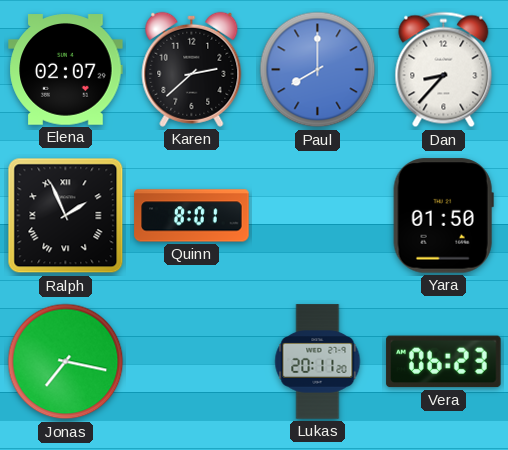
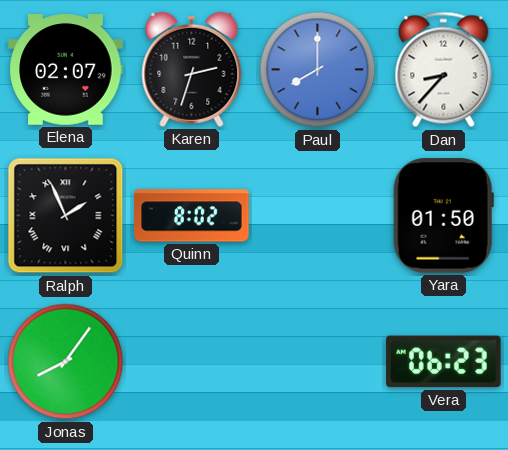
Karen: 2:38 -> 2:33 (192, 69)
Quinn: 8:01 -> 8:02 (192, 216)
Jonas: 7:17 -> 8:06 (66, 362)
Lukas: 20:11 -> none (318, 362)
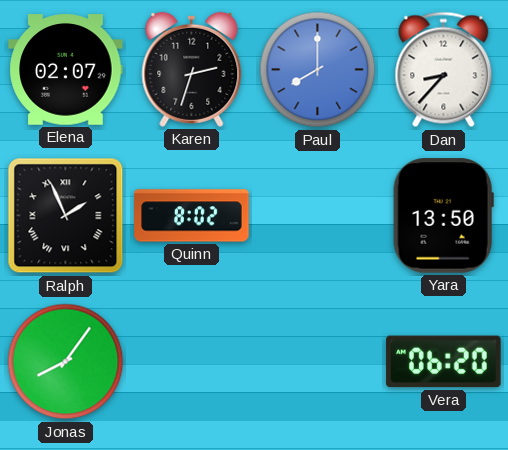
Yara: 01:50 -> 13:50 (443, 216)
Vera: 06:23 -> 06:20 (444, 362)
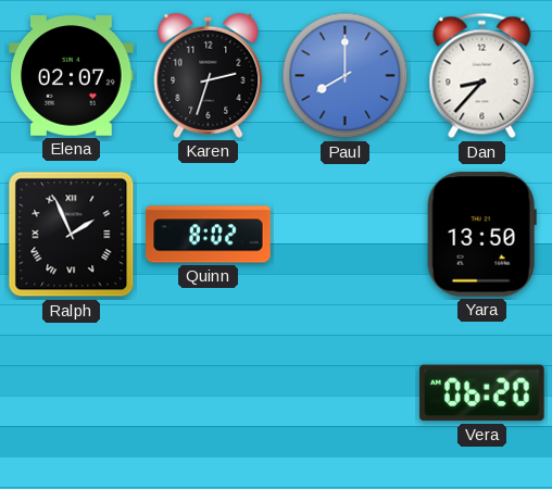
Jonas: 8:06 -> none (66, 362)
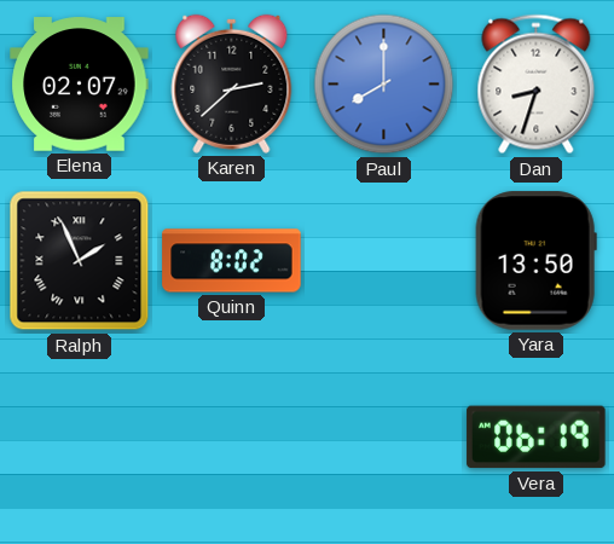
Karen: 2:33 -> 2:38 (232, 83)
Dan: 8:37 -> 8:33 (537, 85)
Vera: 06:20 -> 06:19 (537, 438)
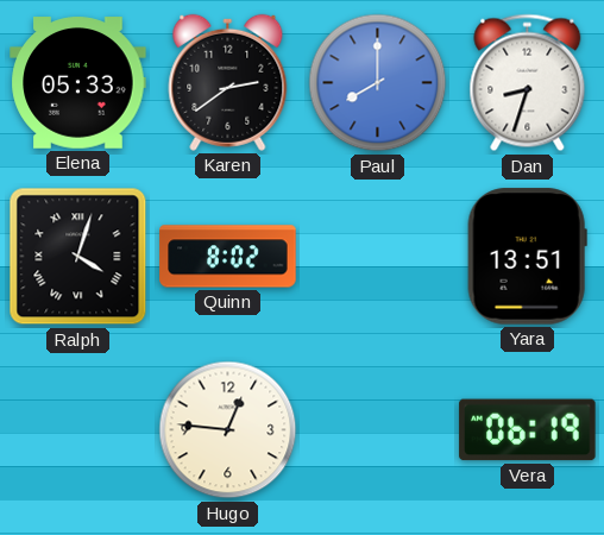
Elena: 02:07 -> 05:33 (78, 83)
Karen: 2:38 -> 2:39 (228, 82)
Ralph: 1:56 -> 4:03 (78, 257)
Yara: 13:50 -> 13:51 (527, 257)
Hugo: none -> 12:46 (228, 430)
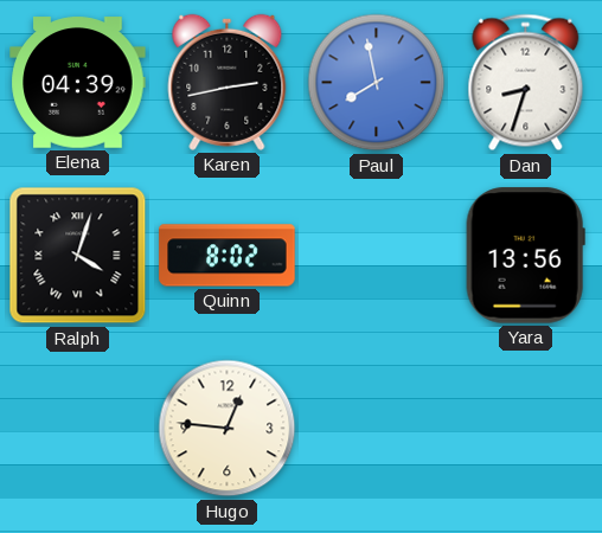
Elena: 05:33 -> 04:39 (78, 83)
Karen: 2:39 -> 2:43 (228, 82)
Paul: 8:00 -> 7:58 (377, 83)
Yara: 13:51 -> 13:56 (525, 256)
Vera: 06:19 -> none (528, 430)
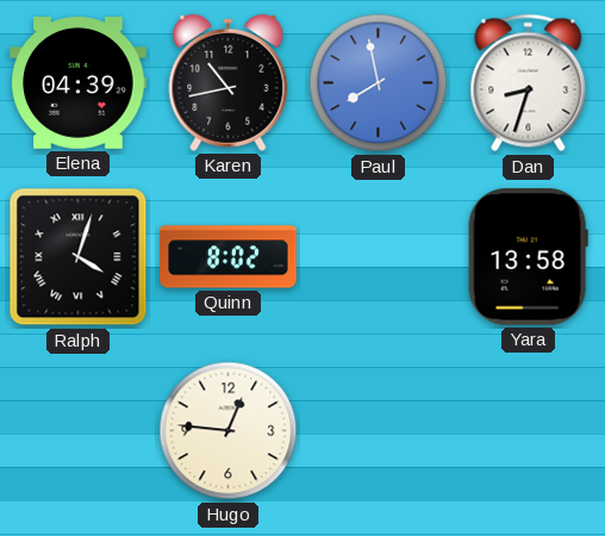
Karen: 2:43 -> 10:43 (229, 82)
Yara: 13:56 -> 13:58 (528, 257)
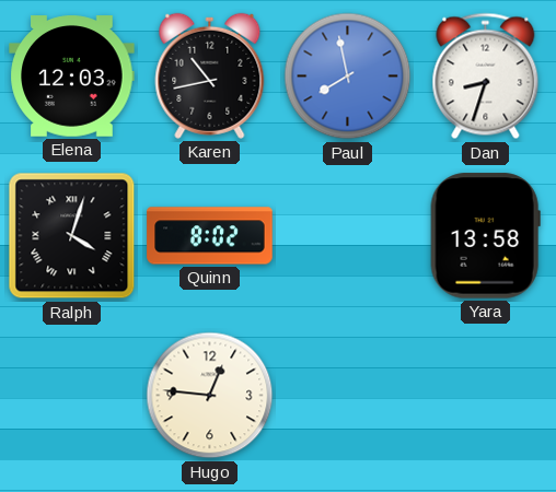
Elena: 04:39 -> 12:03 (72, 77)
